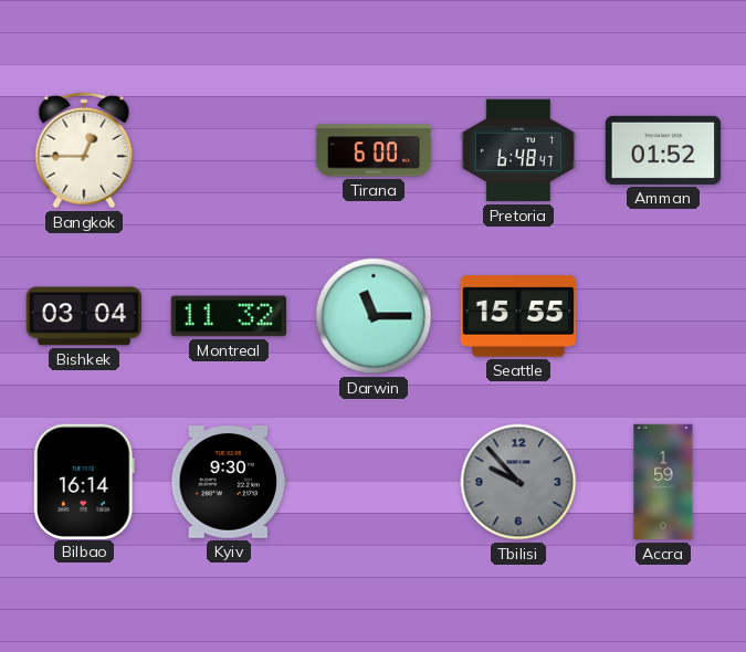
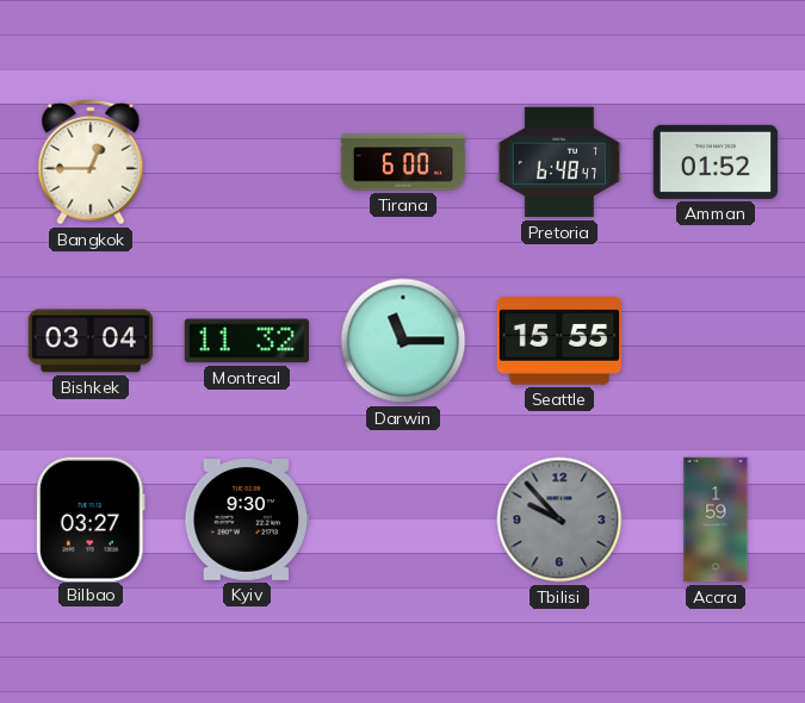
Bilbao: 16:14 -> 03:27 (91, 518)
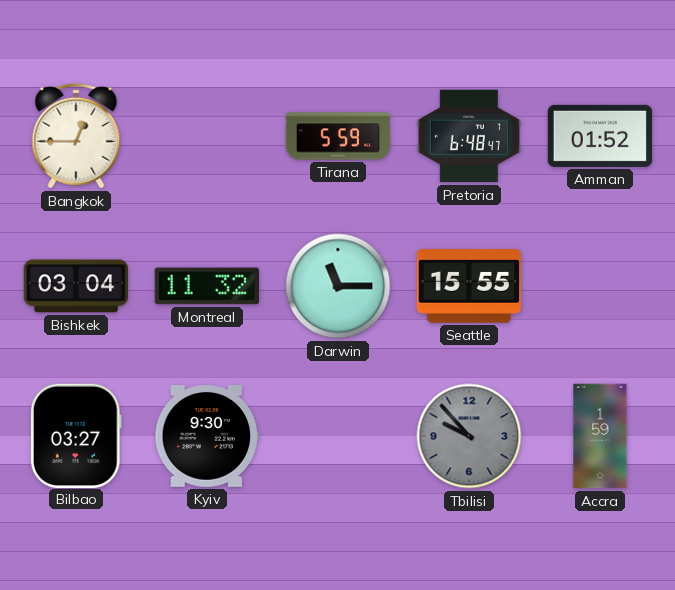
Tirana: 6:00 -> 5:59 (338, 136)
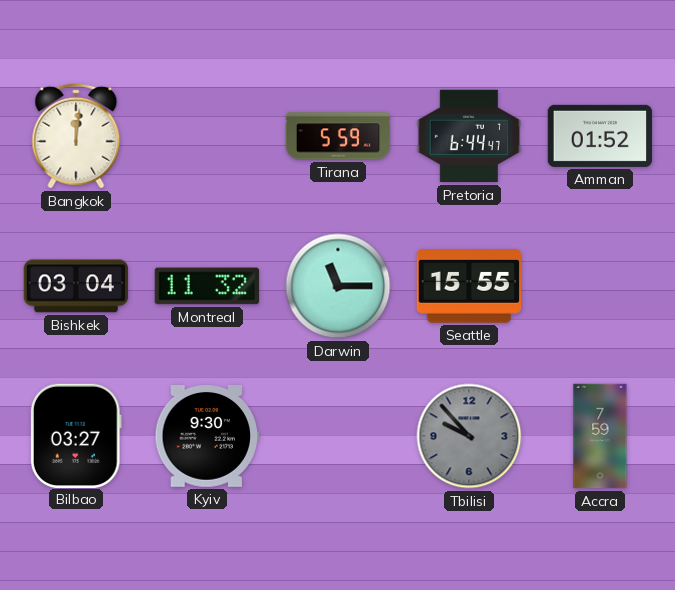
Bangkok: 12:45 -> 12:01 (76, 136)
Pretoria: 6:48 -> 6:44 (469, 136)
Accra: 1:59 -> 7:59 (600, 436)
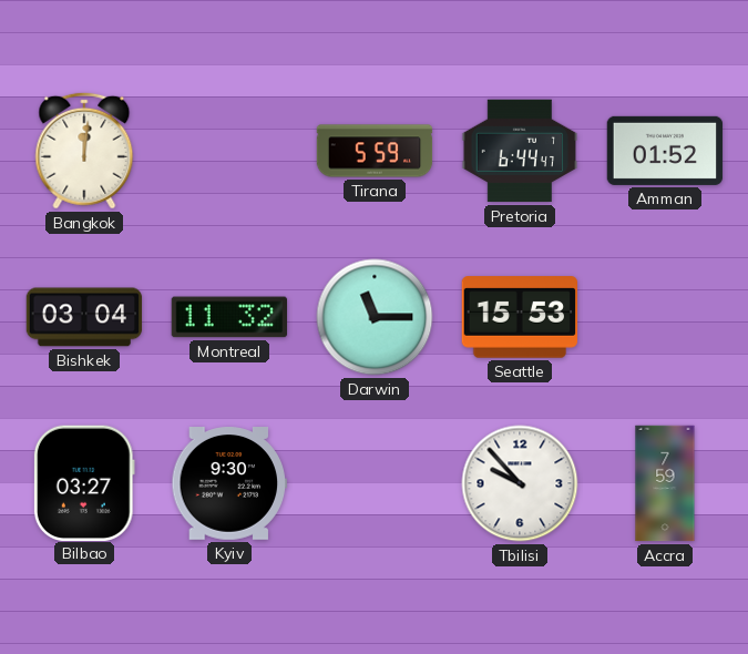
Seattle: 15:55 -> 15:53 (520, 317)
Tbilisi dial: grey -> white (520, 483)
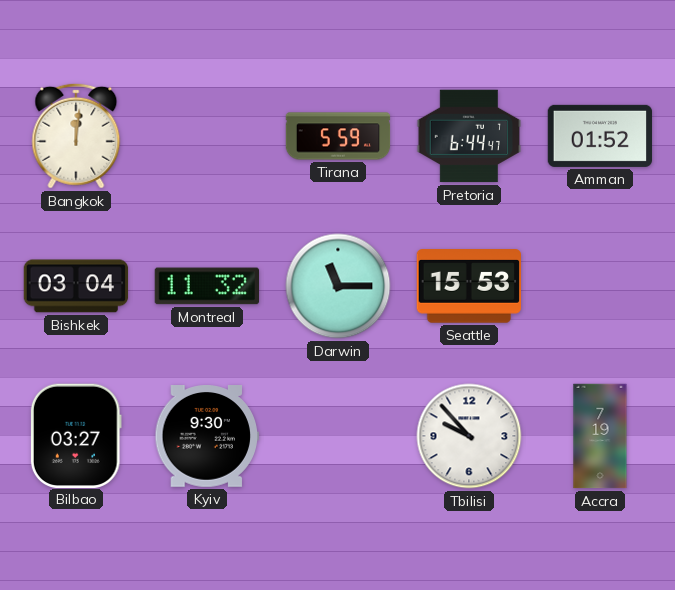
Accra: 7:59 -> 7:19 (600, 436)
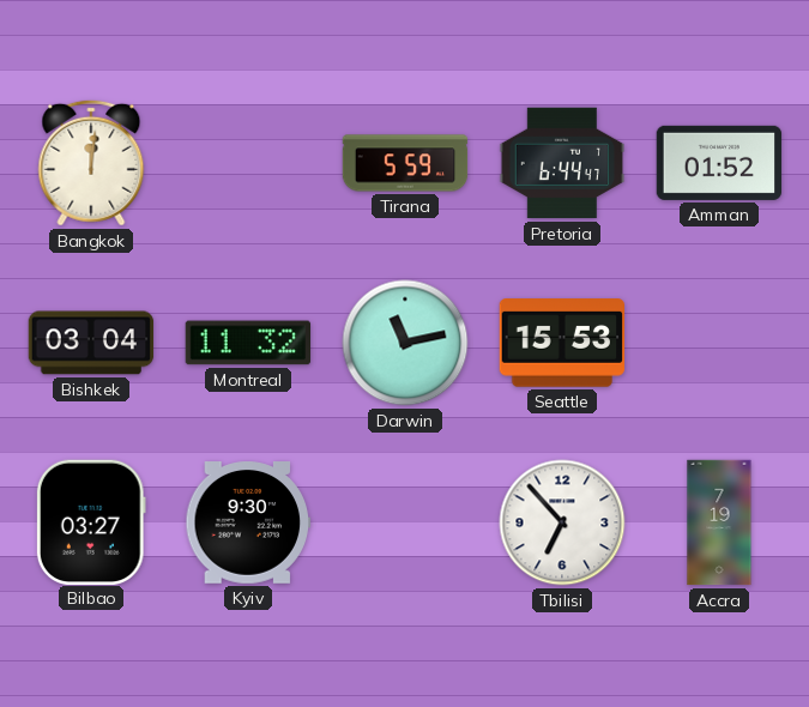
Darwin: 11:15 -> 11:13 (405, 343)
Tbilisi: 9:53 -> 6:53 (562, 522)
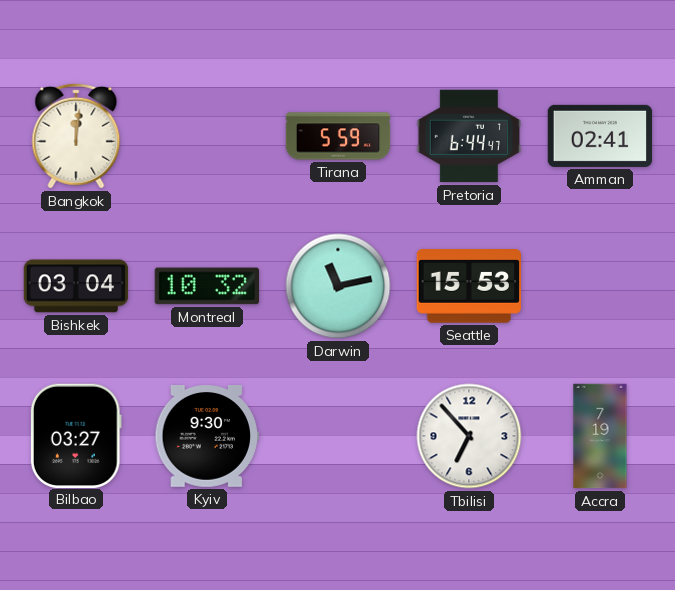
Amman: 01:52 -> 02:41 (600, 136)
Montreal: 11:32 -> 10:32 (207, 286)
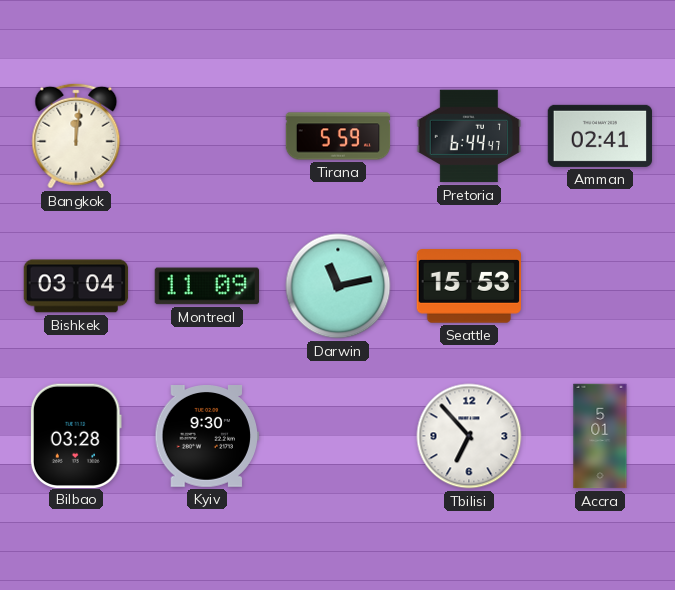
Montreal: 10:32 -> 11:09 (207, 286)
Bilbao: 03:27 -> 03:28 (76, 435)
Accra: 7:19 -> 5:01 (600, 436)
